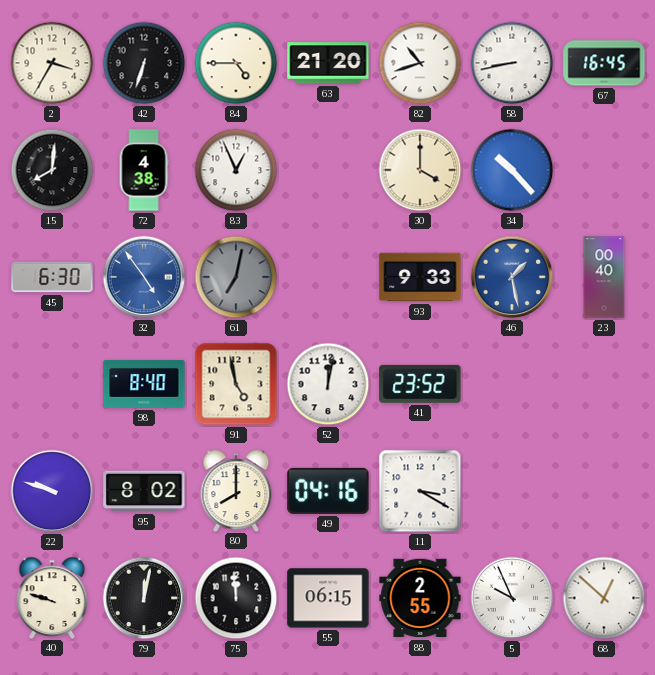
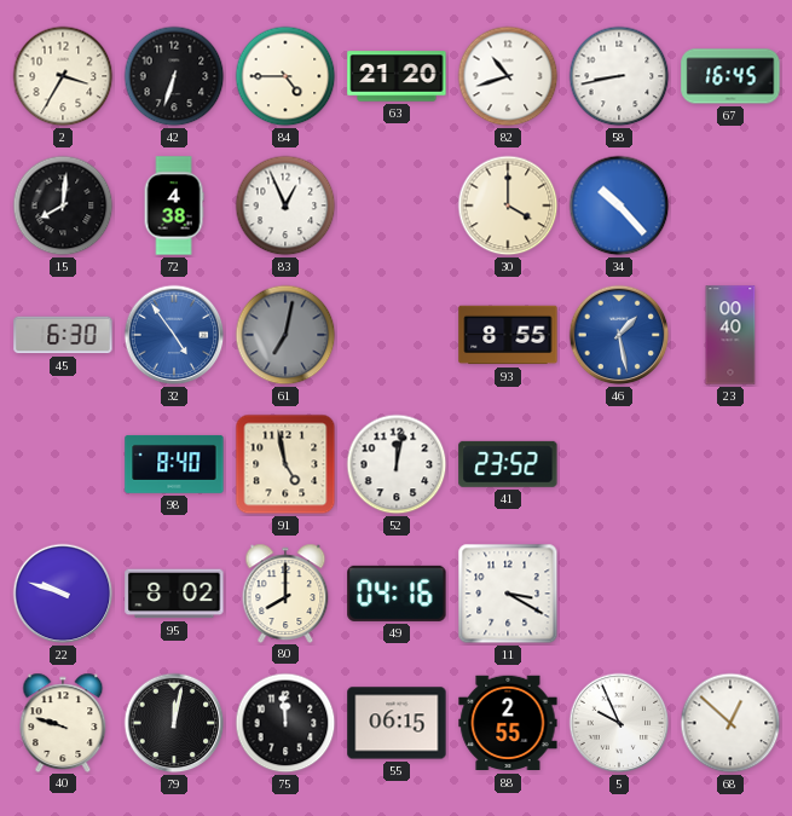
93: 9:33 -> 8:55 (508, 335)
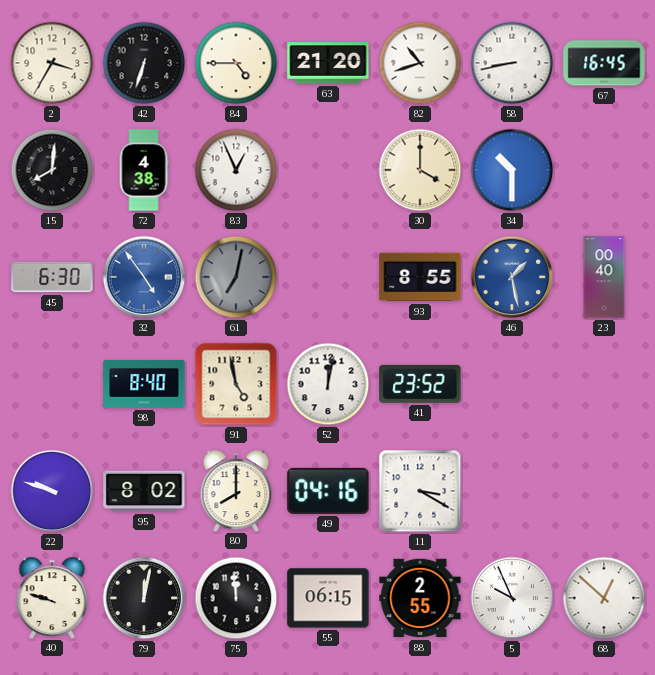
34: 10:23 -> 10:30 (512, 170)
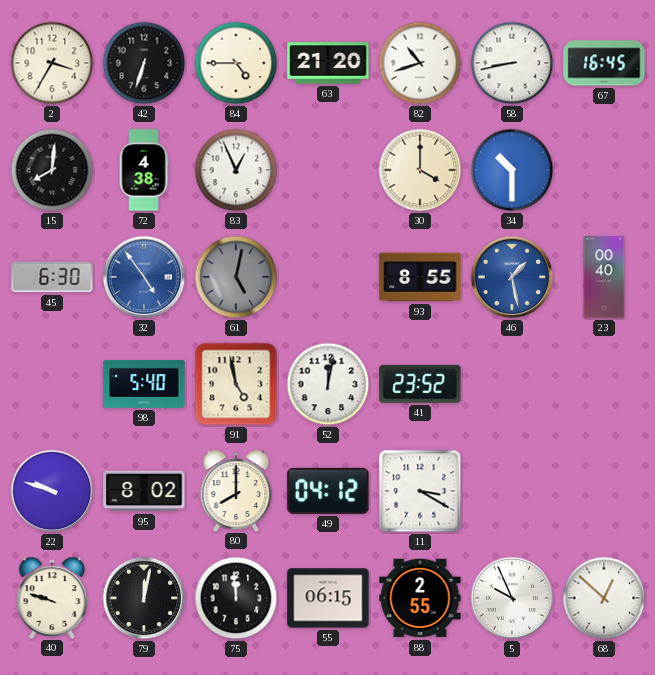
61: 7:02 -> 5:02 (236, 277)
98: 8:40 -> 5:40 (144, 384)
49: 04:16 -> 04:12 (328, 491)
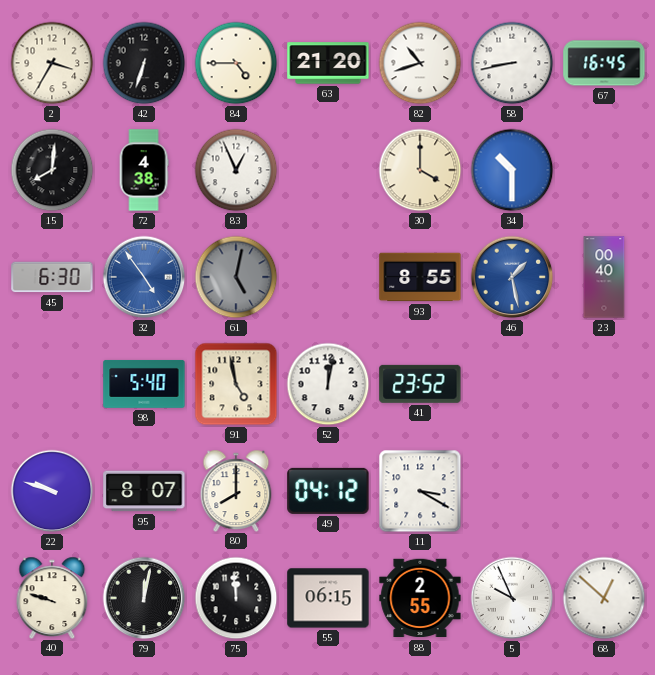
95: 8:02 -> 8:07 (144, 491)
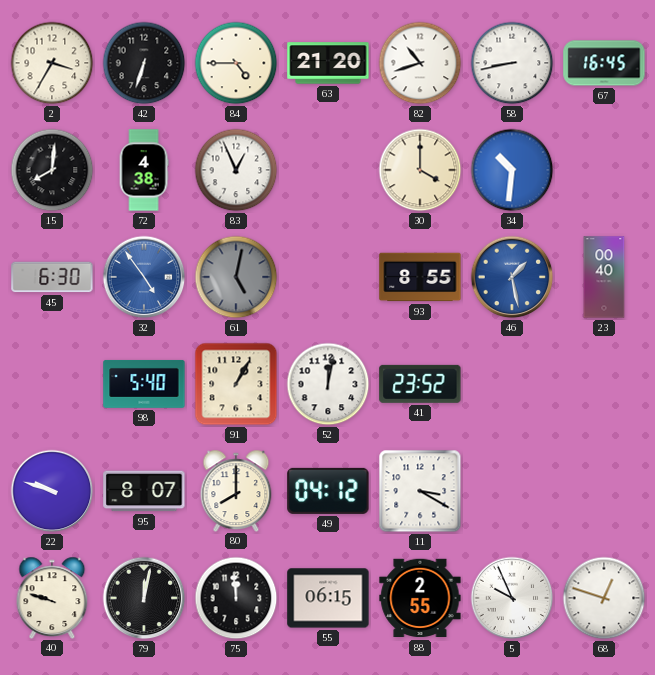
34: 10:30 -> 10:31 (512, 170)
91: 4:58 -> 1:05 (236, 384)
68: 12:52 -> 12:48 (604, 598)
